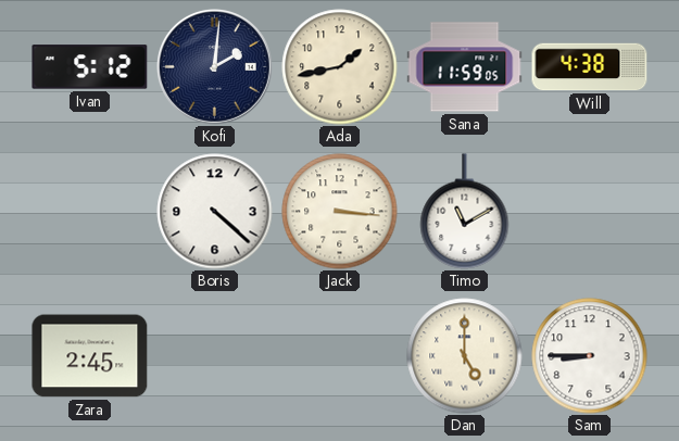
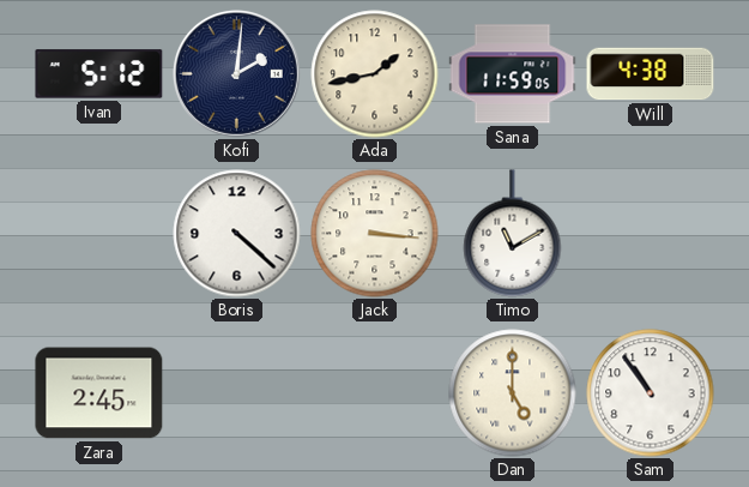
Sam: 8:45 -> 10:54 (651, 393)
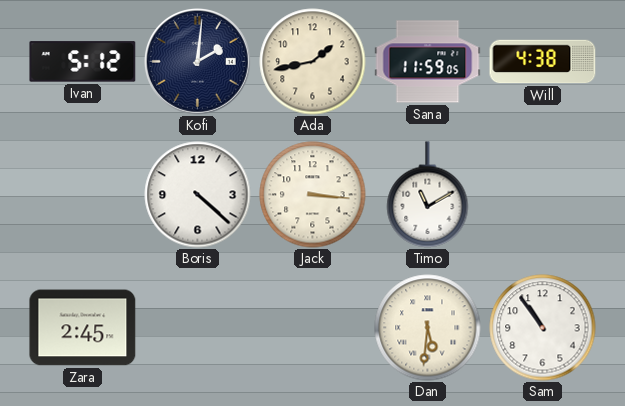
Dan: 5:00 -> 5:31 (428, 328)
